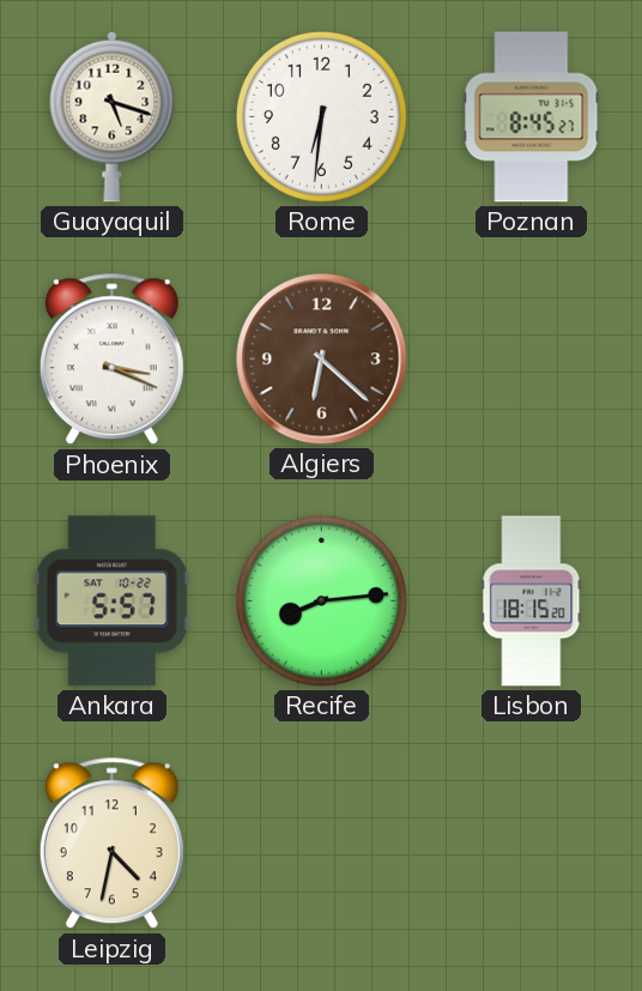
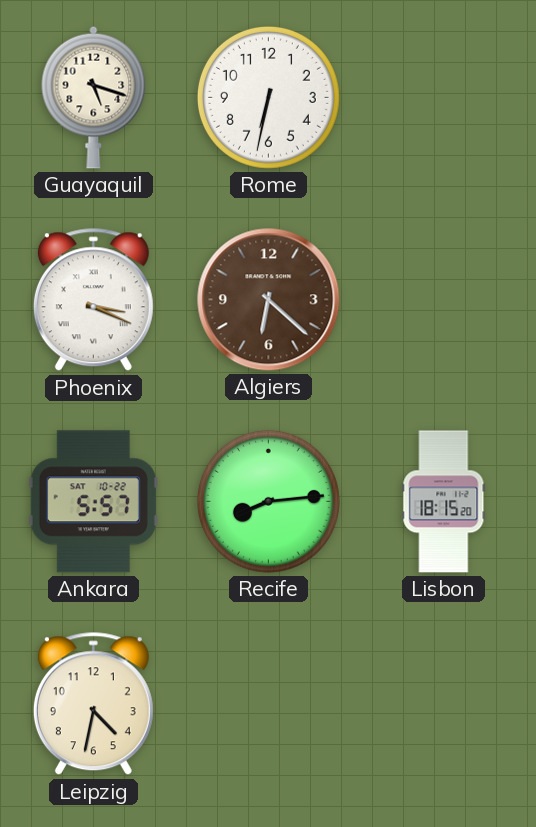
Rome: 6:31 -> 6:32 (268, 97)
Poznan: 8:45 -> none (532, 117)
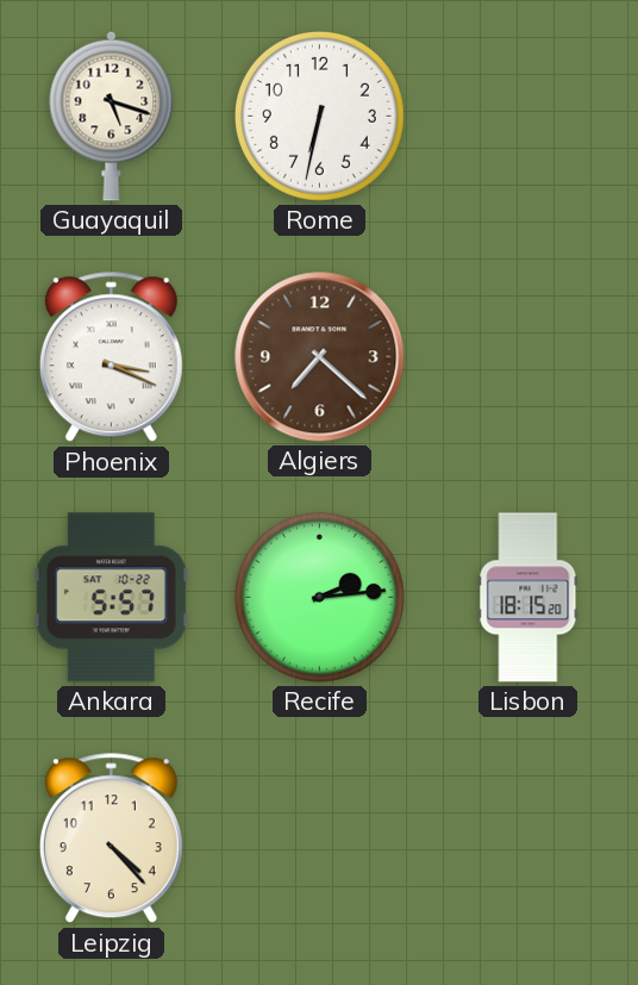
Algiers: 6:22 -> 7:22 (320, 357)
Recife: 8:14 -> 2:14 (319, 597)
Leipzig: 4:32 -> 4:23 (111, 839)
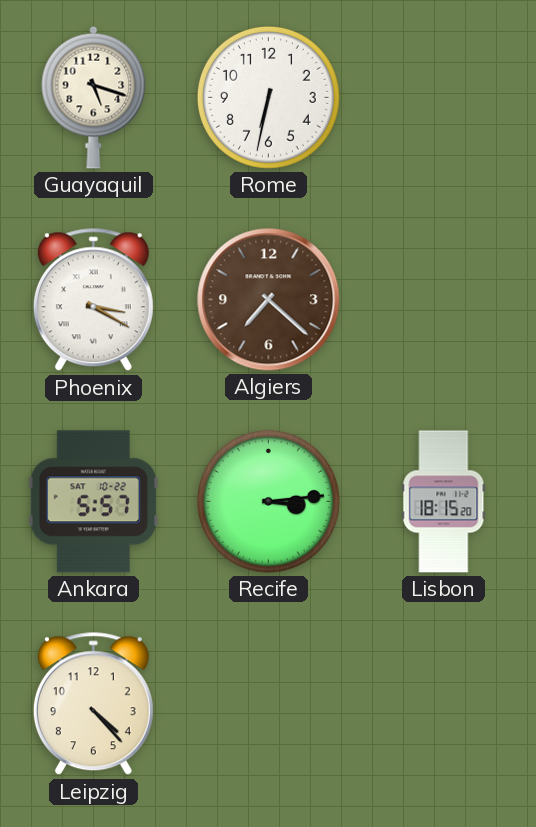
Phoenix: 3:19 -> 3:20 (93, 300)
Recife: 2:14 -> 3:14 (268, 501)
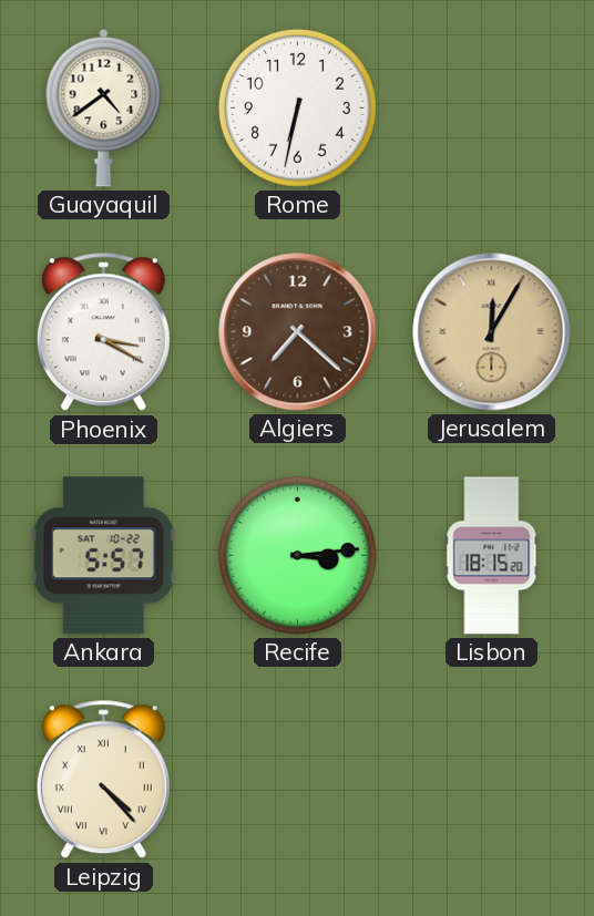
Guayaquil: 5:18 -> 4:39 (104, 107)
Jerusalem: none -> 12:05 (492, 332)
Leipzig numerals: Arabic -> Roman (103, 780)
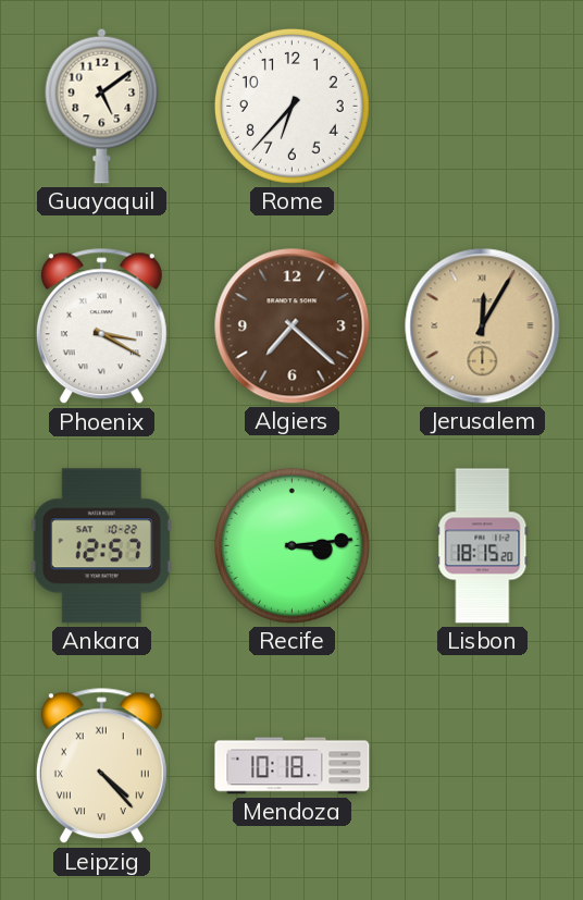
Guayaquil: 4:39 -> 5:09 (102, 106)
Rome: 6:32 -> 6:37 (291, 106)
Ankara: 5:57 -> 12:57 (101, 546)
Mendoza: none -> 10:18 (293, 766)
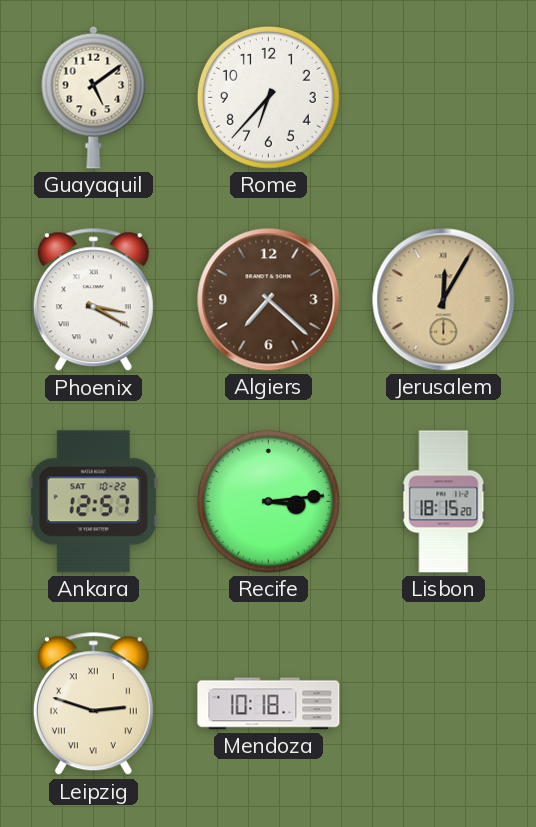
Leipzig: 4:23 -> 2:48 (93, 704)
